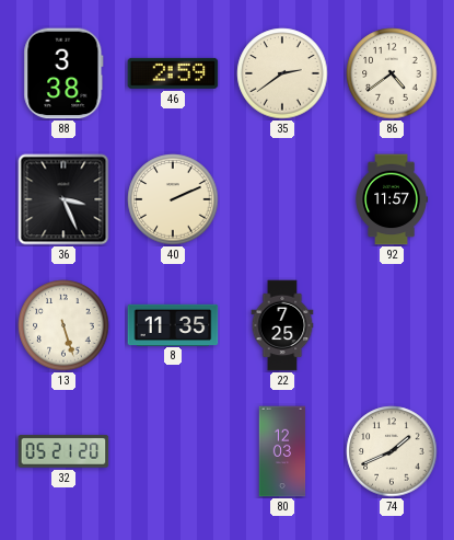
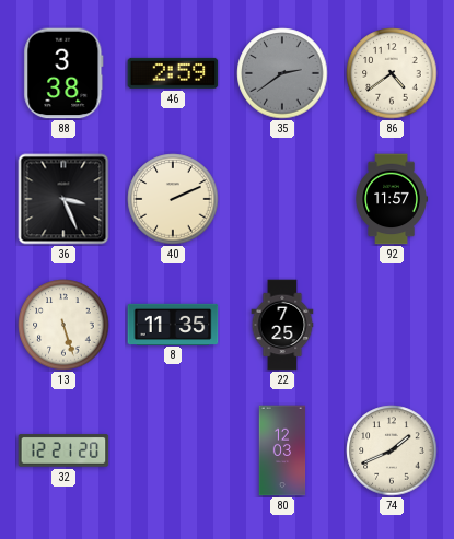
35 dial: cream -> grey (282, 73)
32: 05:21 -> 12:21 (63, 450)
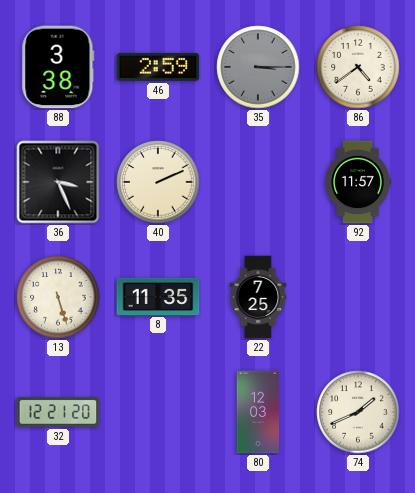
35: 2:39 -> 3:15 (258, 67)
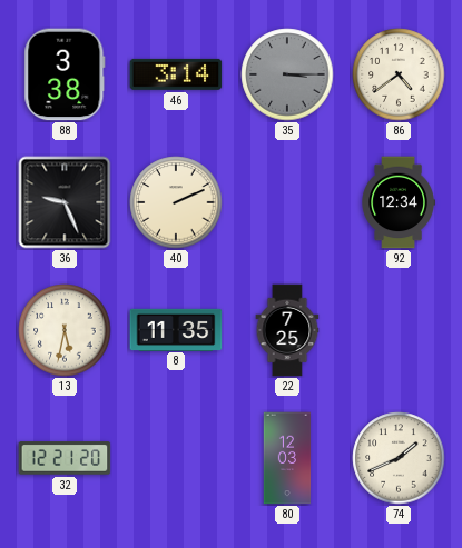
46: 2:59 -> 3:14 (176, 74)
36: 3:26 -> 9:26 (65, 202)
92: 11:57 -> 12:34 (397, 202)
13: 5:27 -> 5:32 (65, 330)
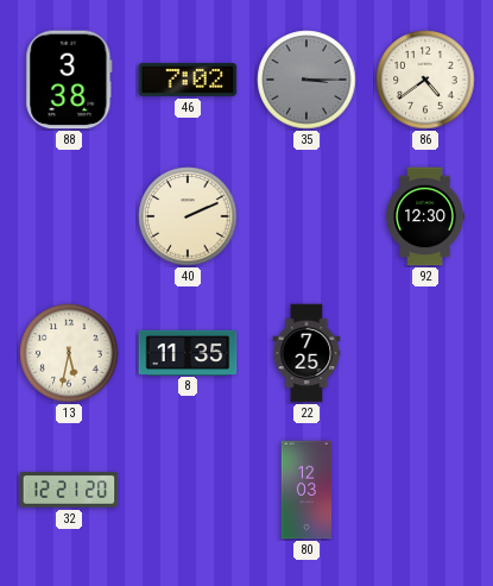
46: 3:14 -> 7:02 (188, 80)
36: 9:26 -> none (65, 202)
92: 12:34 -> 12:30 (424, 216)
74: 1:41 -> none (399, 458)
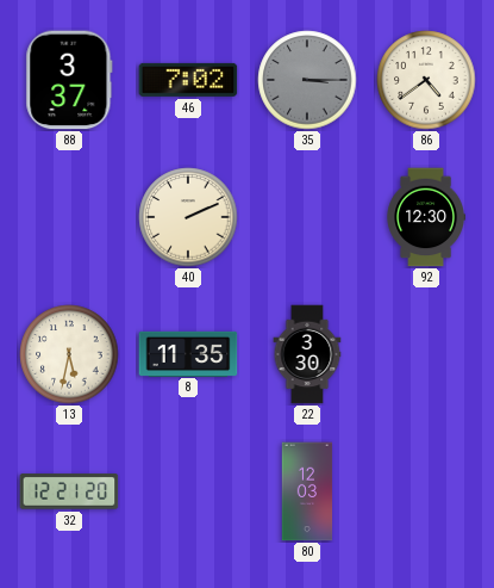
88: 3:38 -> 3:37 (69, 80)
22: 7:25 -> 3:30 (307, 354)
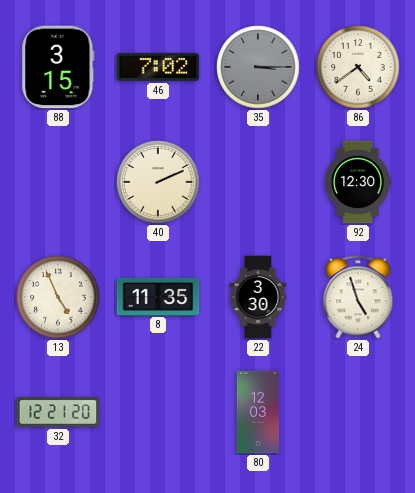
88: 3:37 -> 3:15 (58, 67)
13: 5:32 -> 4:56 (58, 297)
24: none -> 4:57 (358, 297)
